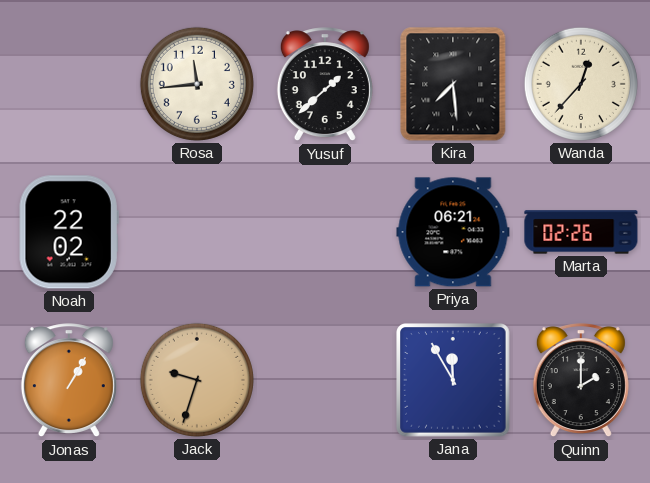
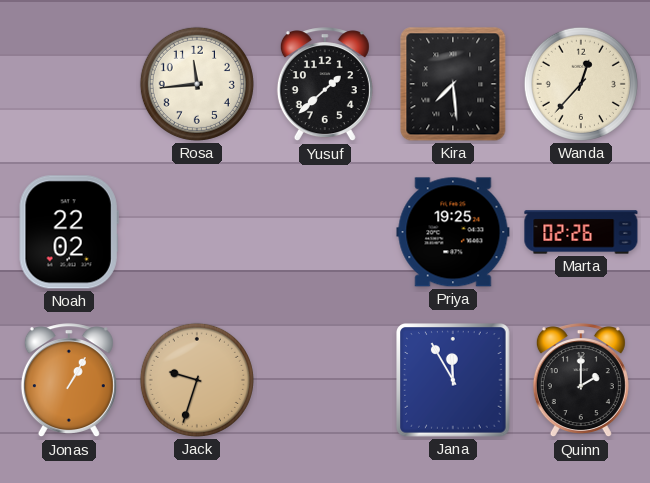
Priya: 06:21 -> 19:25 (453, 232)
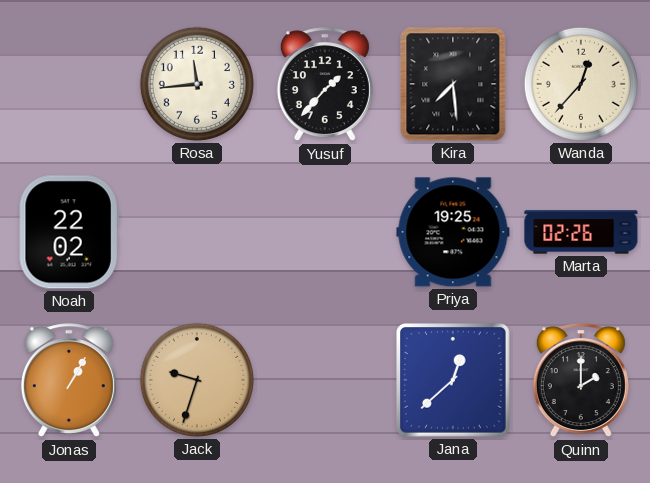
Yusuf: 1:38 -> 1:37 (325, 85)
Jana: 11:55 -> 12:38 (453, 380)
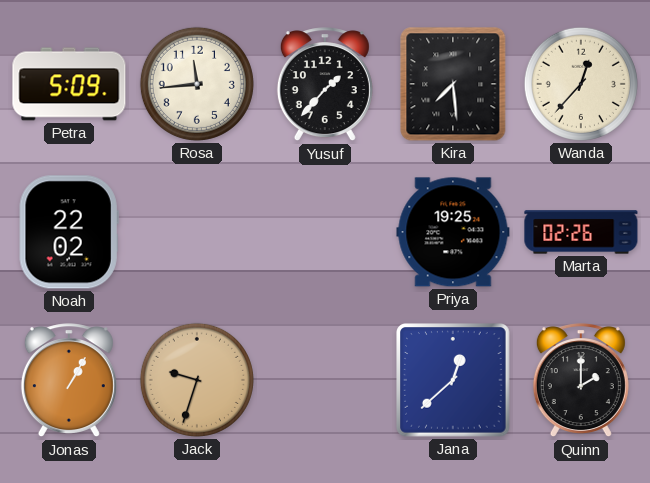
Petra: none -> 5:09 (69, 84)
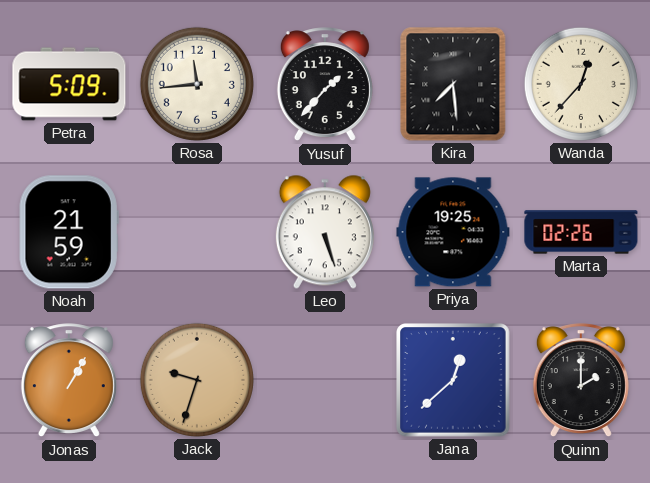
Noah: 22:02 -> 21:59 (69, 232)
Leo: none -> 5:27 (325, 232)
